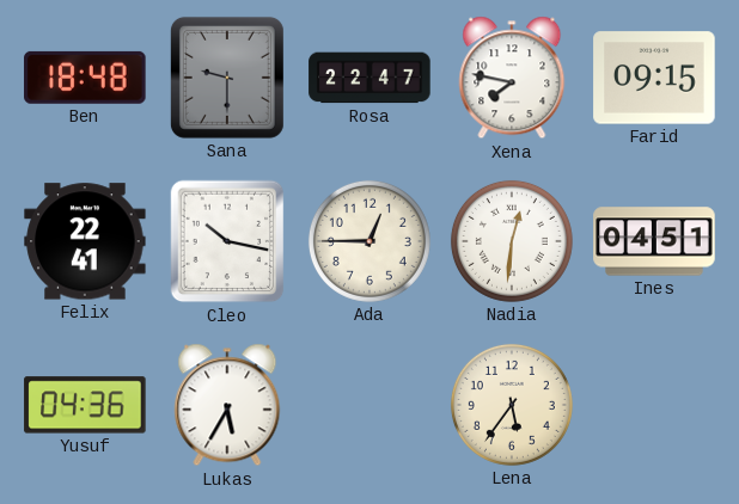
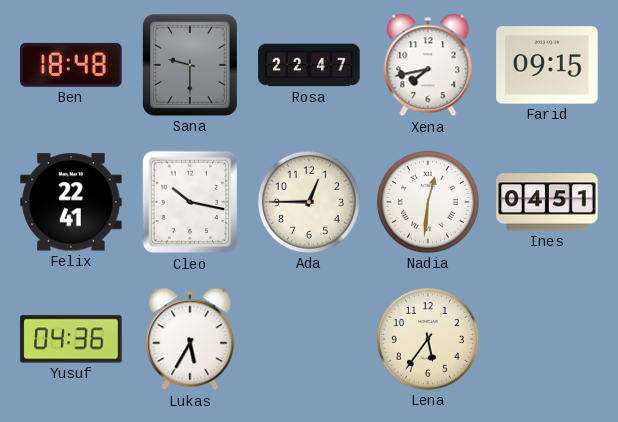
Xena: 7:47 -> 7:43 (428, 65)
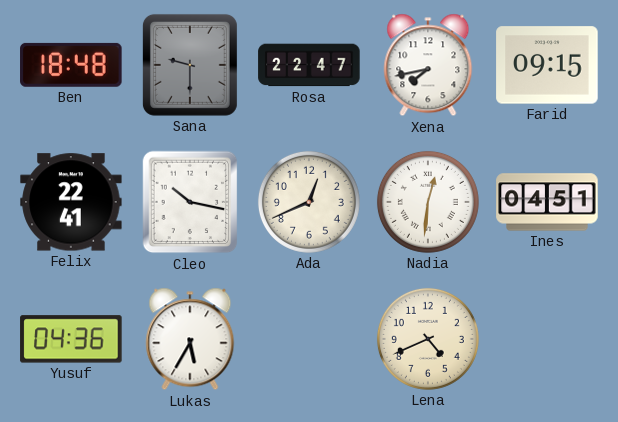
Ada: 12:45 -> 12:41 (309, 202)
Lena: 5:36 -> 4:41 (428, 339)
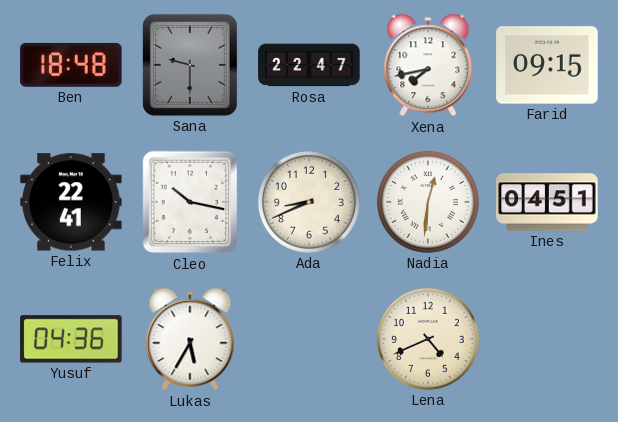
Ada: 12:41 -> 8:41 (309, 202)
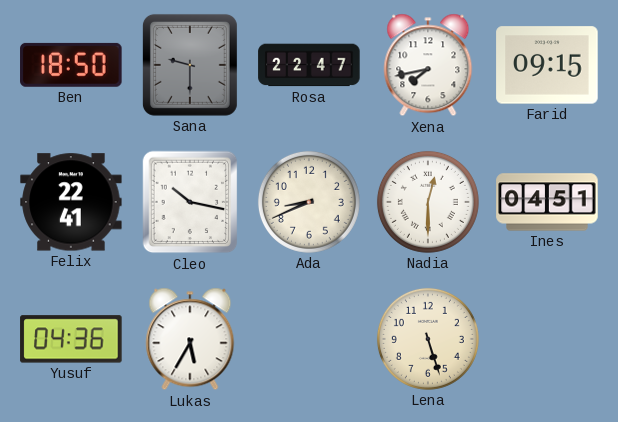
Ben: 18:48 -> 18:50 (71, 65)
Nadia: 12:31 -> 12:30 (428, 202)
Lena: 4:41 -> 5:27 (428, 339)
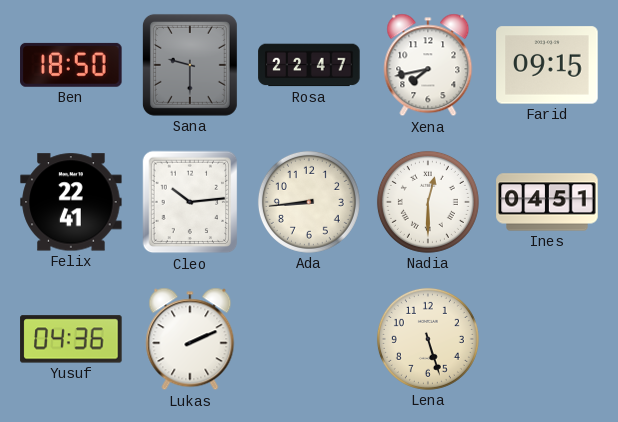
Cleo: 10:17 -> 10:14 (190, 202)
Ada: 8:41 -> 8:44 (309, 202)
Lukas: 5:35 -> 2:11 (190, 339)
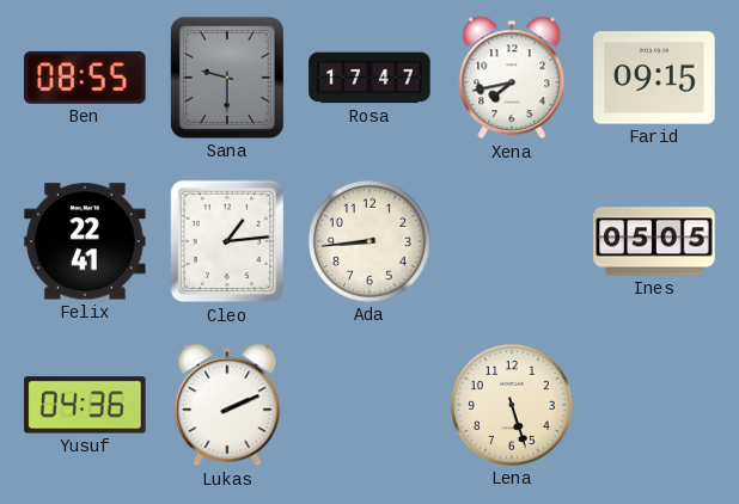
Ben: 18:50 -> 08:55 (85, 78)
Rosa: 22:47 -> 17:47 (369, 78)
Cleo: 10:14 -> 1:14 (227, 241)
Nadia: 12:30 -> none (428, 202)
Ines: 04:51 -> 05:05 (654, 241)
